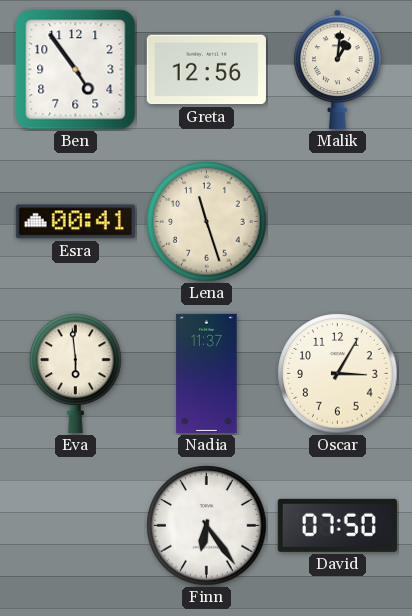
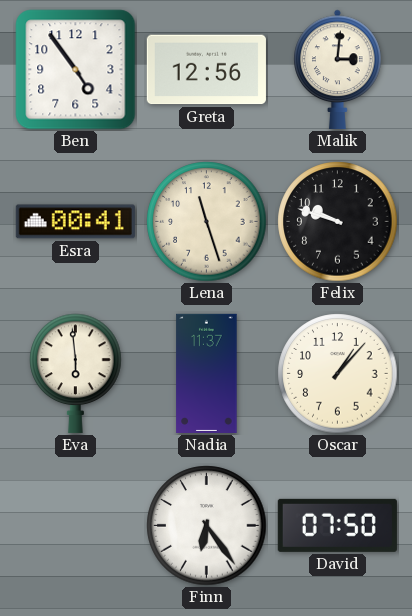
Malik: 1:01 -> 3:01 (338, 69)
Felix: none -> 9:48 (338, 222)
Oscar: 3:05 -> 1:07 (338, 374)
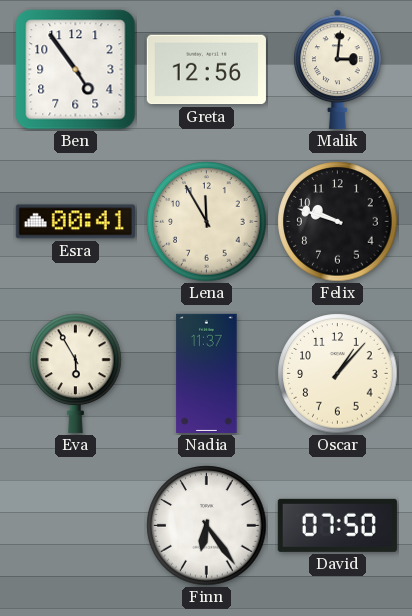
Lena: 11:27 -> 11:55 (207, 222)
Eva: 5:59 -> 5:55 (76, 373)
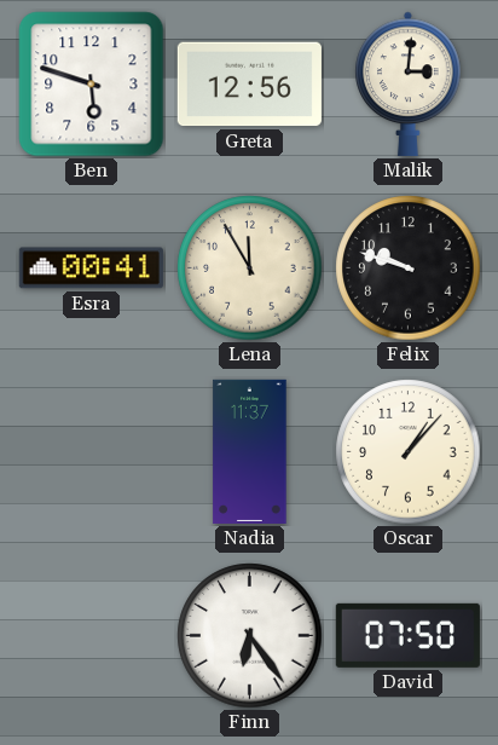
Ben: 4:54 -> 5:48 (92, 85)
Eva: 5:55 -> none (76, 373)
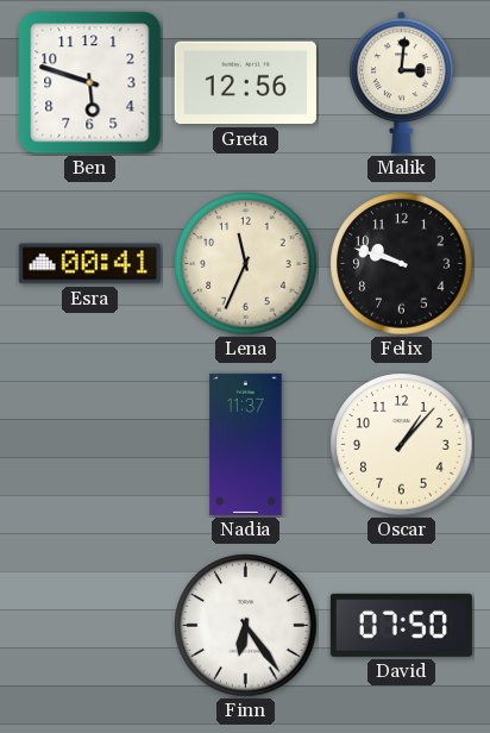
Lena: 11:55 -> 11:34 (246, 264)
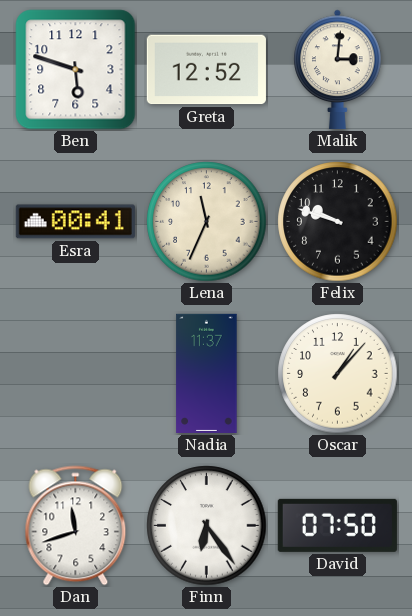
Greta: 12:56 -> 12:52 (206, 70)
Dan: none -> 11:42 (76, 526)
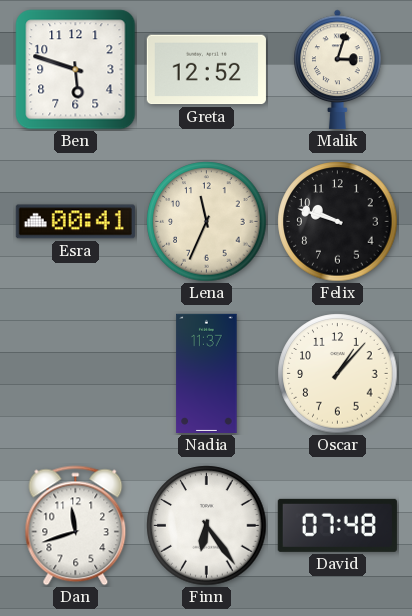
Malik: 3:01 -> 3:03 (338, 69)
David: 07:50 -> 07:48 (337, 525)
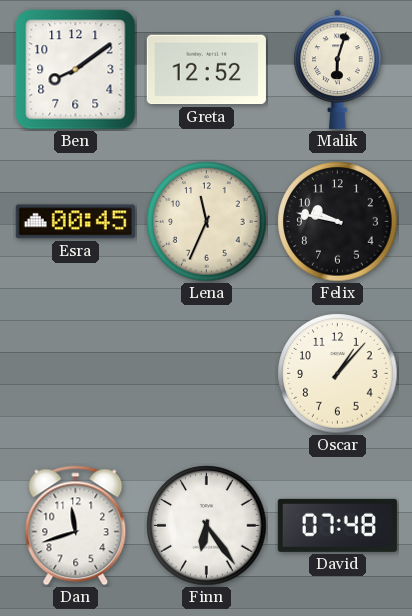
Ben: 5:48 -> 8:09 (76, 70)
Malik: 3:03 -> 6:03 (338, 69)
Esra: 00:41 -> 00:45 (75, 222)
Felix: 9:48 -> 9:47 (338, 222)
Nadia: 11:37 -> none (207, 373)
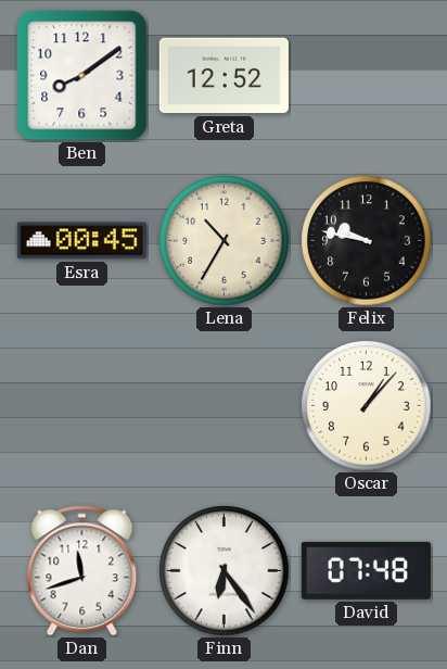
Malik: 6:03 -> none (338, 69)
Lena: 11:34 -> 10:35 (225, 241)
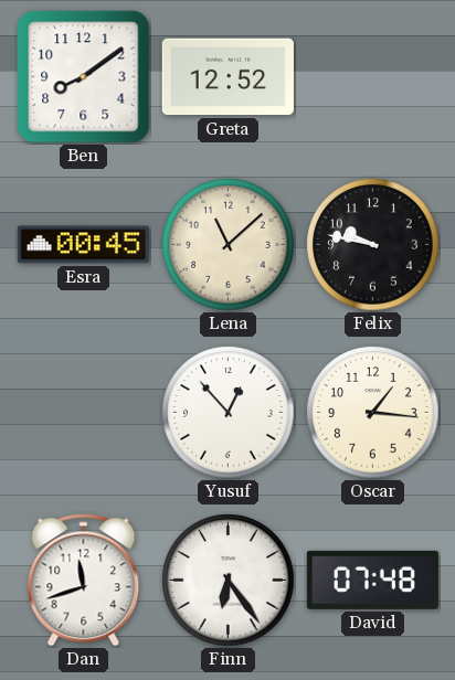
Lena: 10:35 -> 11:08 (229, 245)
Yusuf: none -> 12:53 (229, 413)
Oscar: 1:07 -> 1:16 (373, 413)
